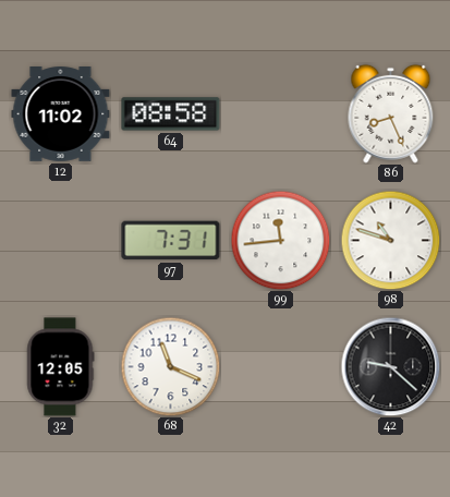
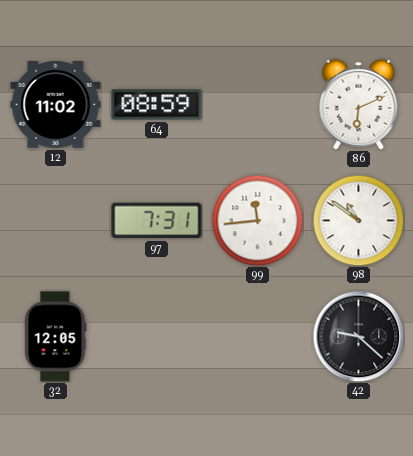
64: 08:58 -> 08:59 (157, 105)
86: 8:26 -> 6:11 (359, 104)
98: 10:48 -> 10:51 (358, 220)
68: 11:19 -> none (170, 366)
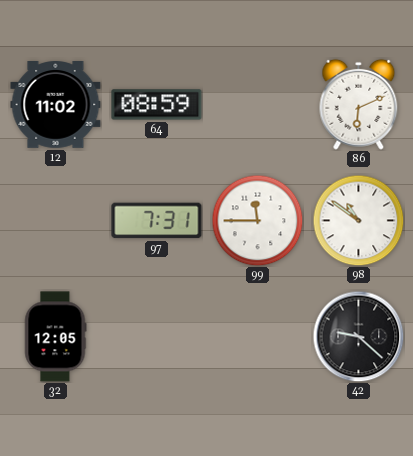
99: 11:44 -> 11:45 (257, 220)
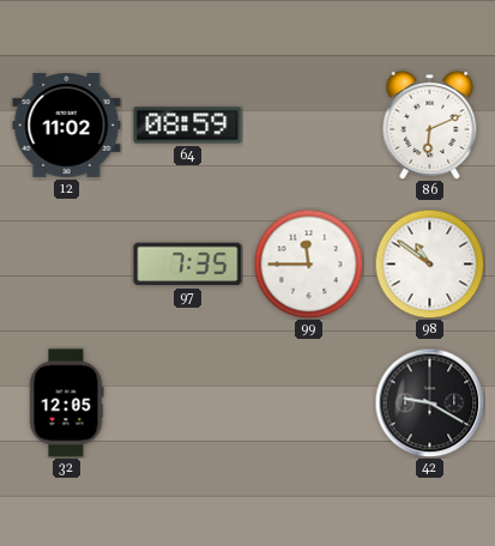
97: 7:31 -> 7:35 (188, 265)
42: 9:22 -> 9:20 (429, 402)
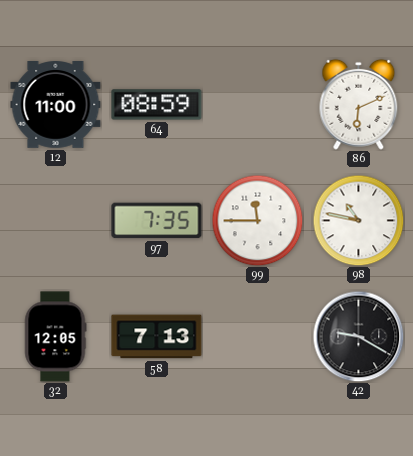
12: 11:02 -> 11:00 (56, 105)
98: 10:51 -> 10:47 (358, 220)
58: none -> 7:13 (157, 337)
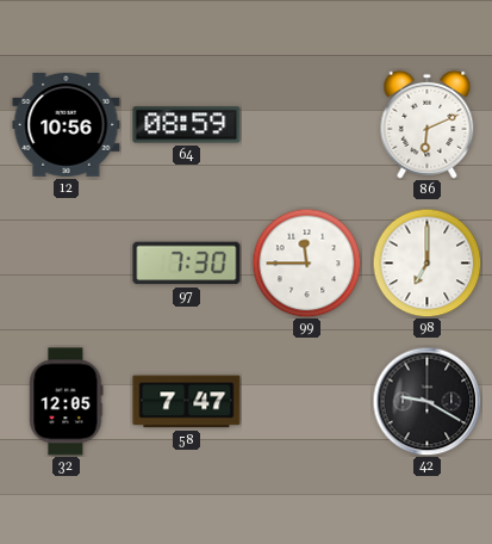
12: 11:00 -> 10:56 (67, 125)
97: 7:35 -> 7:30 (187, 264)
98: 10:47 -> 7:00 (426, 262)
58: 7:13 -> 7:47 (187, 402)
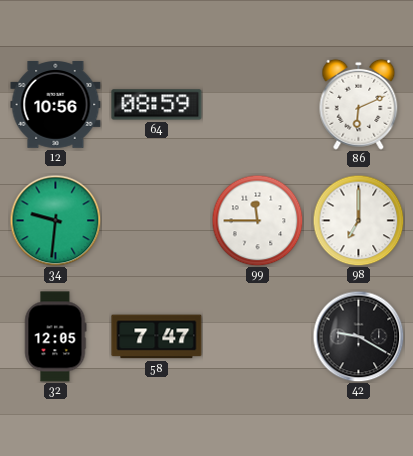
34: none -> 9:31 (55, 220)
97: 7:30 -> none (187, 264)
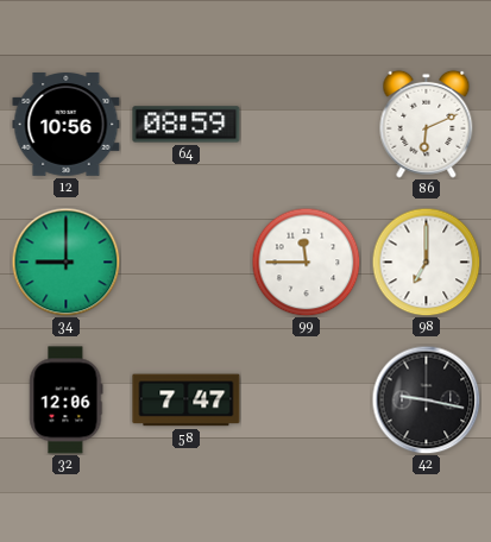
34: 9:31 -> 9:00 (65, 261)
32: 12:05 -> 12:06 (67, 401)
42: 9:20 -> 9:17 (426, 399)
